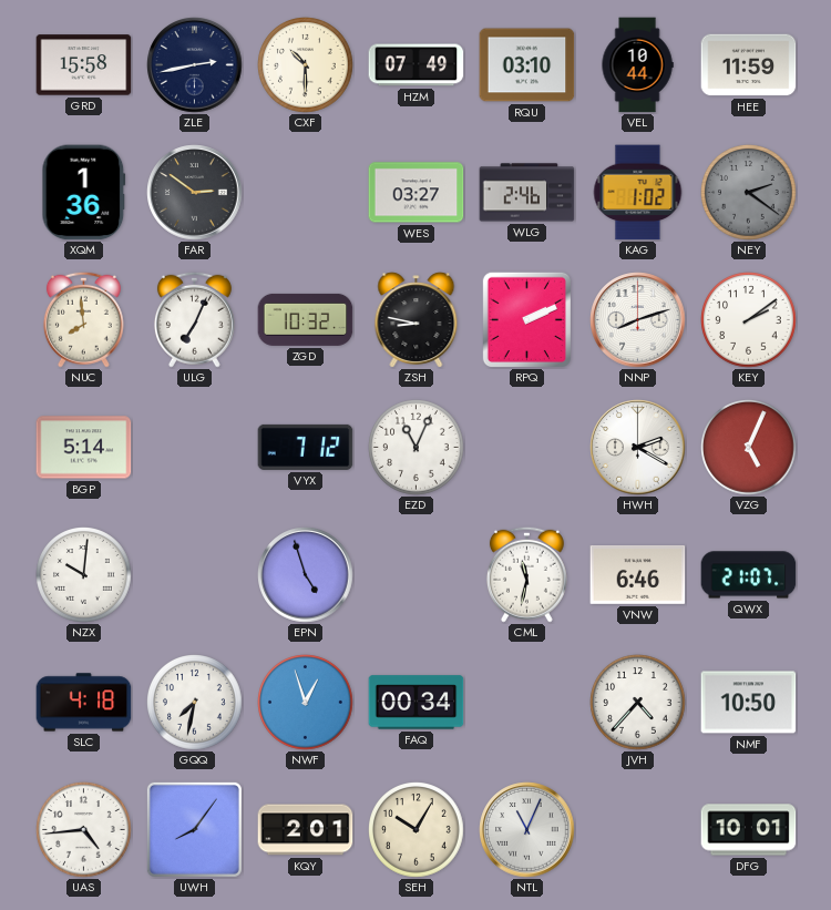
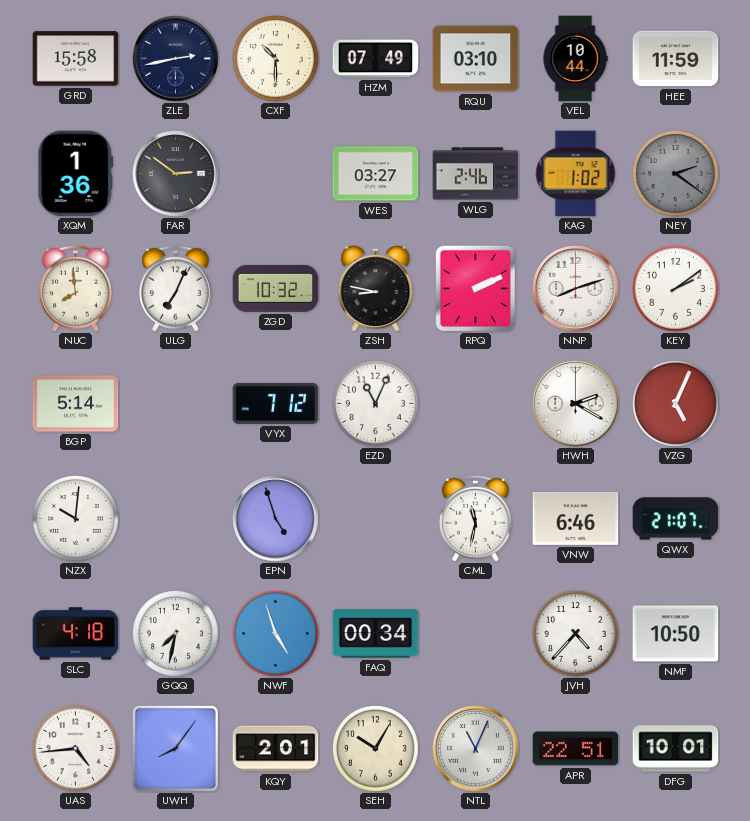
NWF: 12:57 -> 4:57 (276, 634)
APR: none -> 22:51 (576, 749)
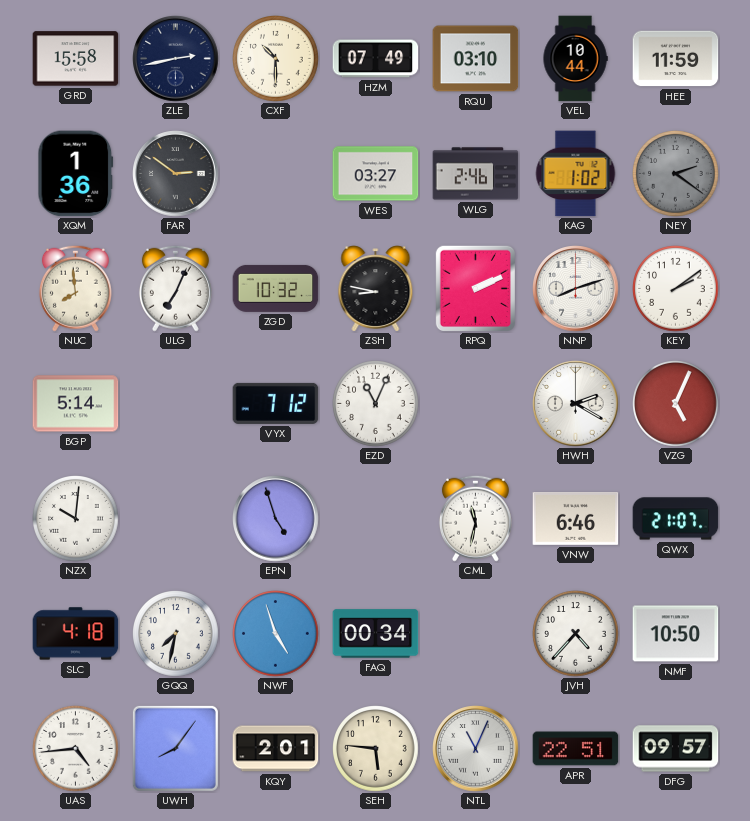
SEH: 10:05 -> 5:46 (376, 749)
DFG: 10:01 -> 09:57 (676, 749)
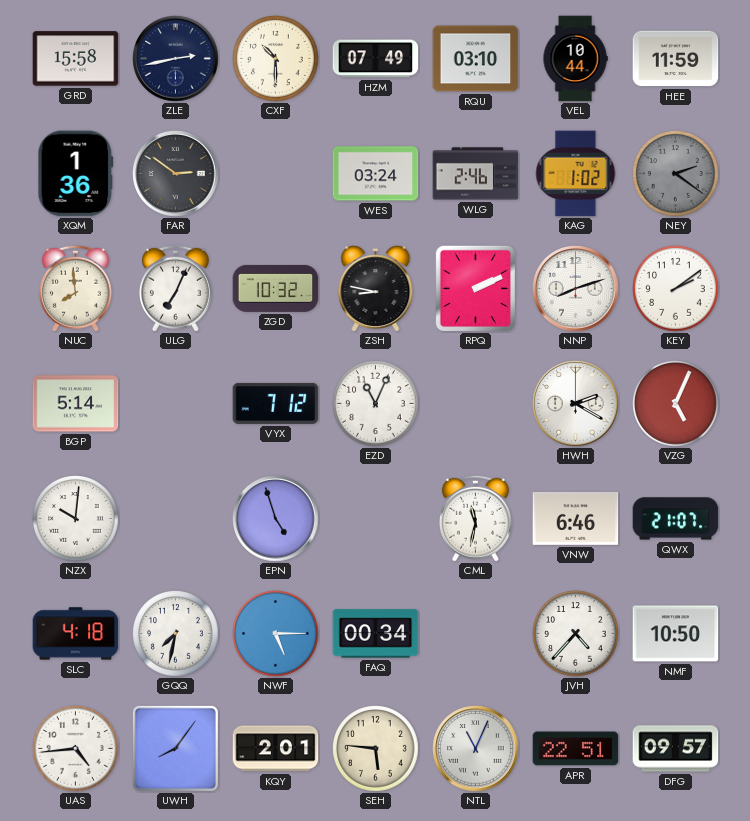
WES: 03:27 -> 03:24 (376, 174)
NWF: 4:57 -> 5:15 (276, 634)
